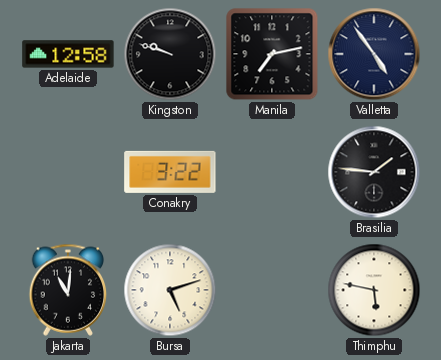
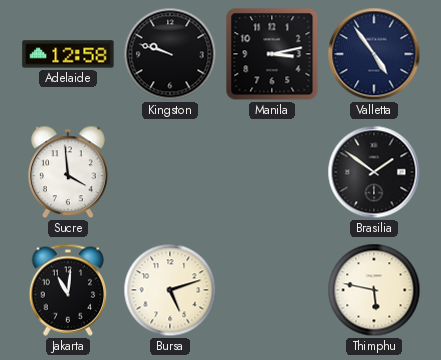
Manila: 7:13 -> 3:13 (272, 54)
Sucre: none -> 3:59 (68, 172)
Conakry: 3:22 -> none (170, 172)
Brasilia: 1:46 -> 1:51 (374, 172)
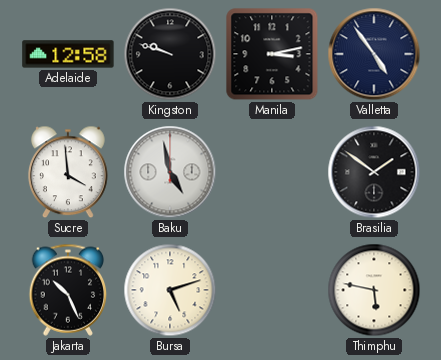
Baku: none -> 4:58 (170, 172)
Jakarta: 11:01 -> 10:26 (68, 290)
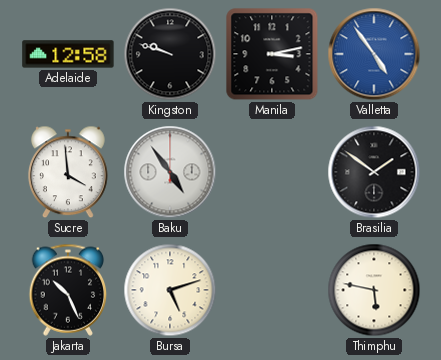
Valletta dial: navy -> blue (374, 54)
Baku: 4:58 -> 4:54 (170, 172)
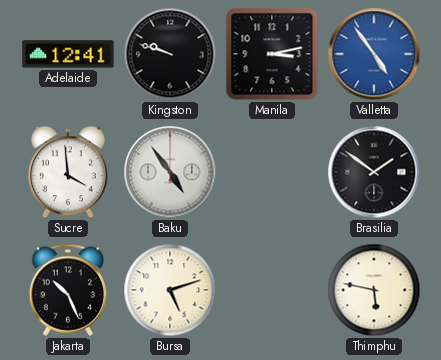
Adelaide: 12:58 -> 12:41 (68, 54)
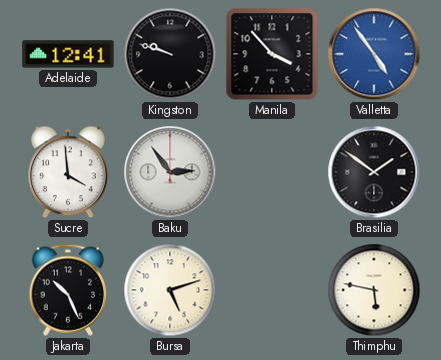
Manila: 3:13 -> 3:53 (272, 54)
Baku: 4:54 -> 2:54 (170, 172)
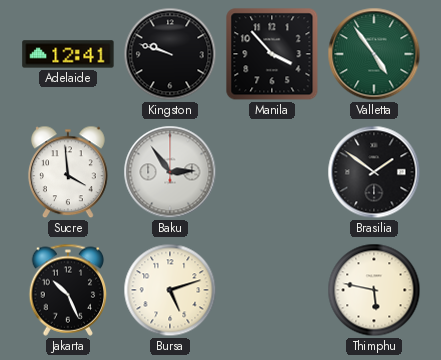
Valletta dial: blue -> green (374, 54)
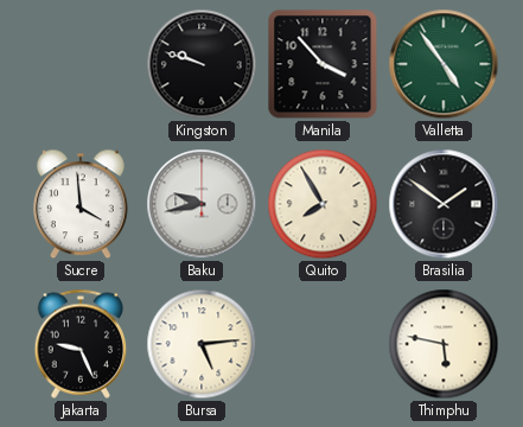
Adelaide: 12:41 -> none (68, 54)
Baku: 2:54 -> 9:43 (202, 204)
Quito: none -> 7:55 (323, 204)
Jakarta: 10:26 -> 9:26 (81, 344)
Bursa: 5:12 -> 5:14 (202, 344)
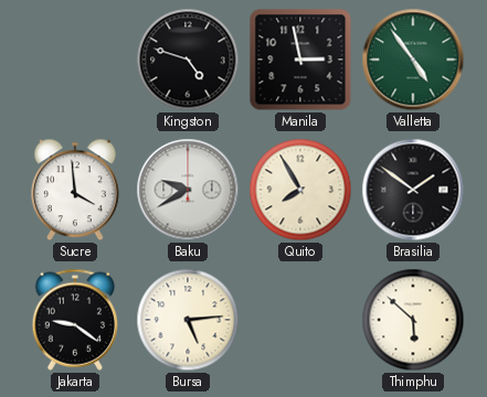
Kingston: 9:48 -> 4:48 (188, 60)
Manila: 3:53 -> 2:58 (300, 60)
Baku: 9:43 -> 9:40 (188, 190)
Jakarta: 9:26 -> 9:21 (75, 320)
Thimphu: 5:47 -> 5:52 (413, 320)
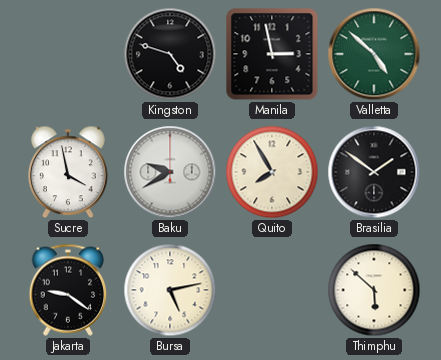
Valletta: 4:54 -> 4:52 (374, 54)
Sucre: 3:59 -> 3:58 (68, 172)
Bursa: 5:14 -> 5:13 (170, 290)
